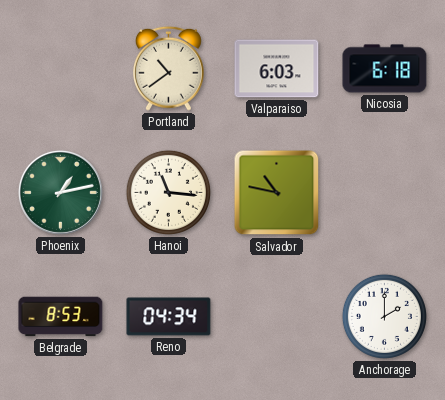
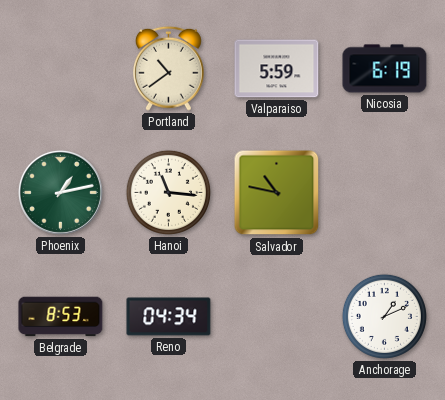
Valparaiso: 6:03 -> 5:59 (277, 69)
Nicosia: 6:18 -> 6:19 (385, 69)
Anchorage: 2:00 -> 1:11 (384, 316)
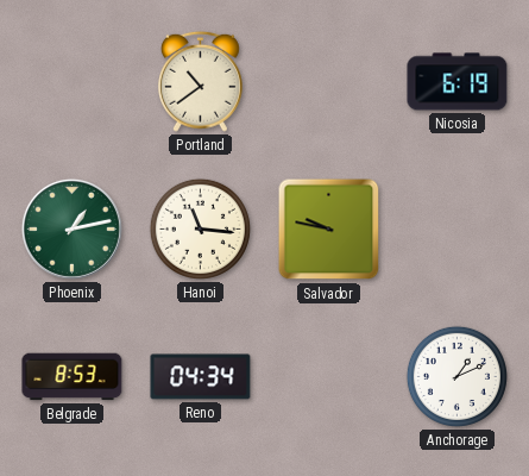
Valparaiso: 5:59 -> none (277, 69)
Salvador: 10:47 -> 9:47 (329, 230)
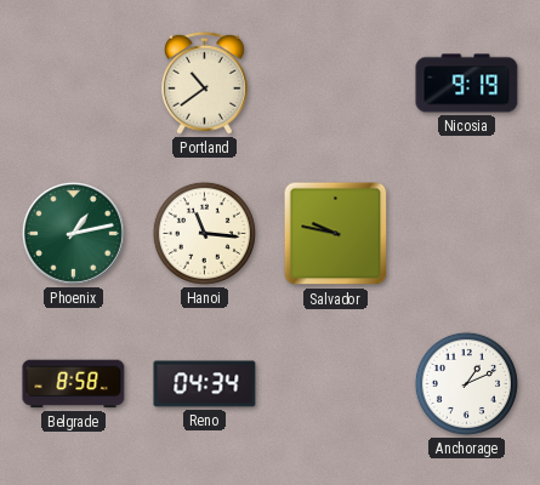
Nicosia: 6:19 -> 9:19 (467, 84)
Belgrade: 8:53 -> 8:58 (74, 384)
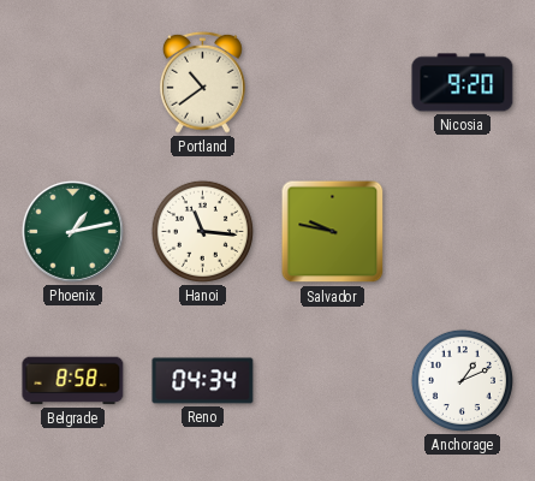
Nicosia: 9:19 -> 9:20 (463, 83)
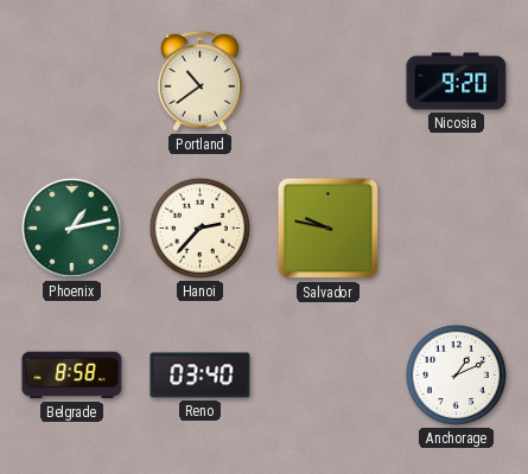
Hanoi: 11:16 -> 2:37 (199, 228)
Reno: 04:34 -> 03:40 (201, 376)
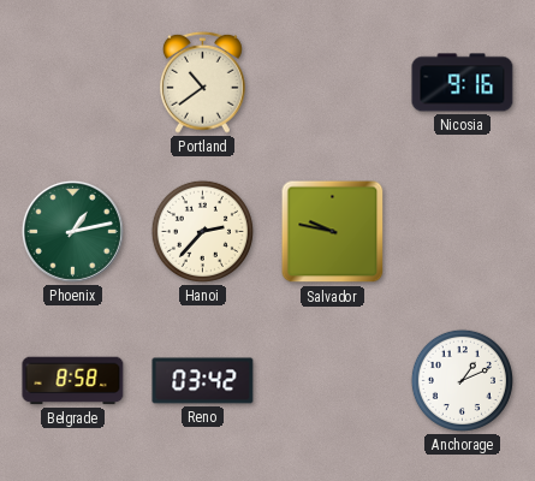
Nicosia: 9:20 -> 9:16 (463, 83)
Reno: 03:40 -> 03:42 (203, 381)
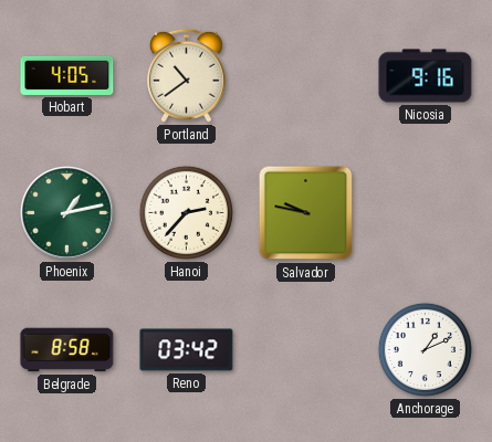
Hobart: none -> 4:05 (67, 75)
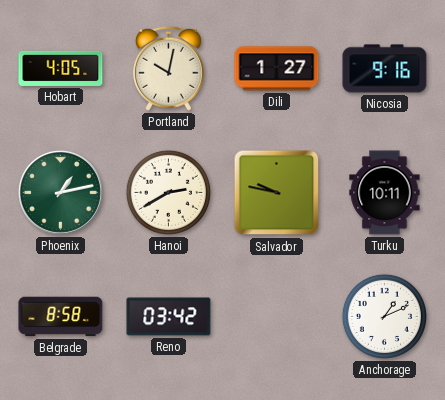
Portland: 10:39 -> 10:02 (168, 68)
Dili: none -> 1:27 (277, 69)
Hanoi: 2:37 -> 2:40 (168, 192)
Turku: none -> 10:11 (385, 193)
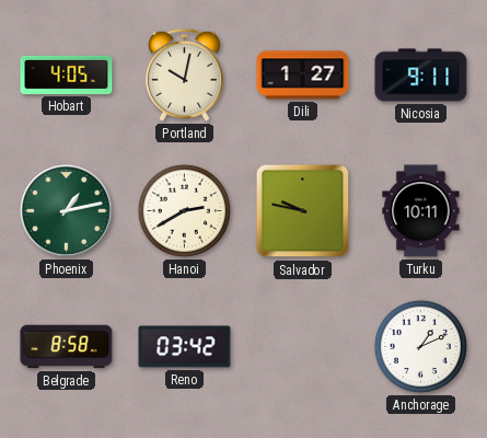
Nicosia: 9:16 -> 9:11 (421, 76)
